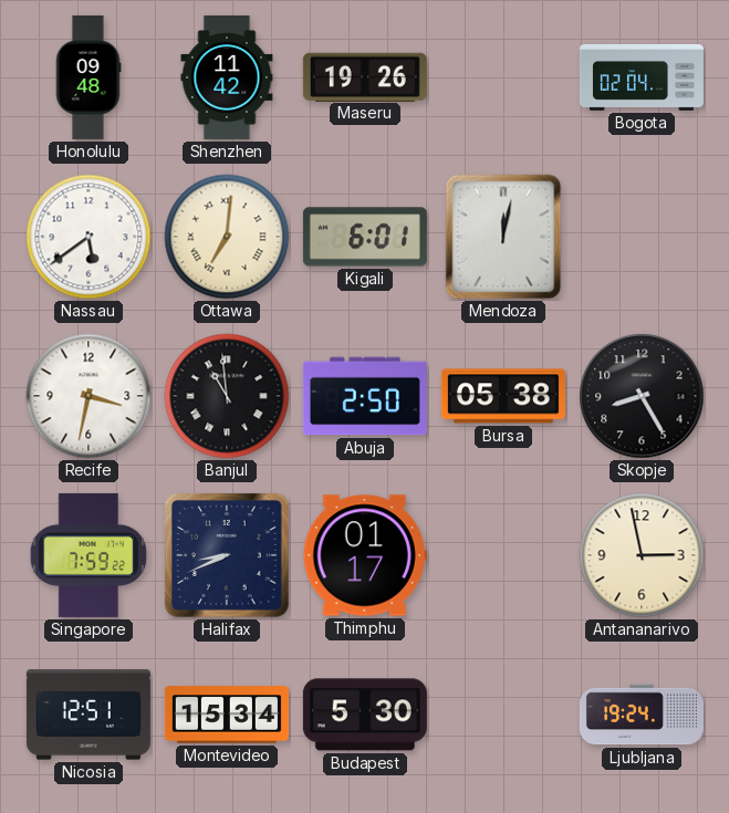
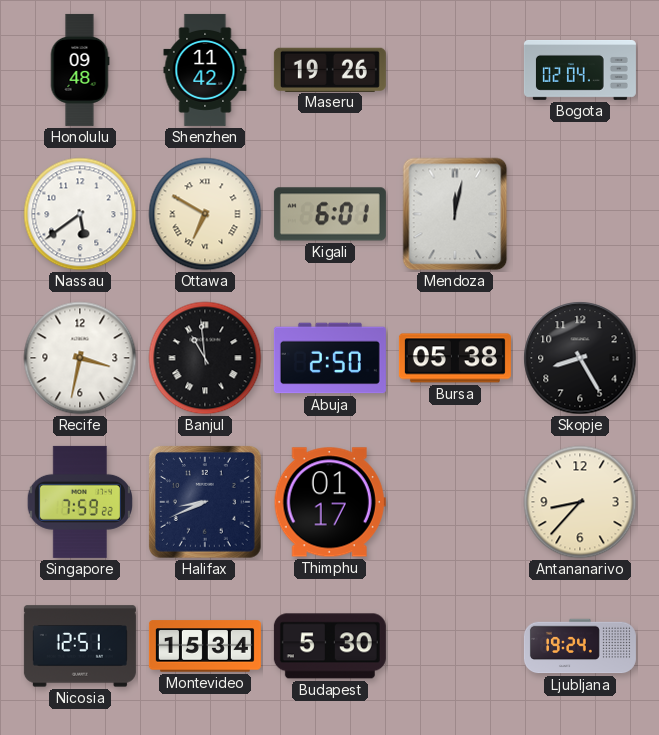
Ottawa: 7:01 -> 6:50 (205, 214)
Antananarivo: 2:58 -> 8:37 (580, 502)
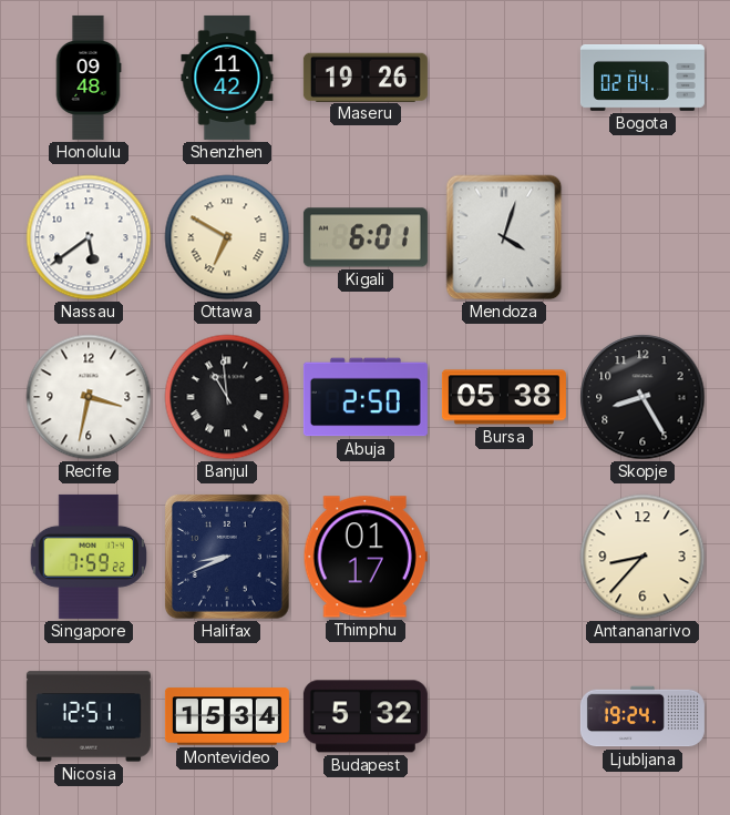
Mendoza: 12:02 -> 4:03 (504, 237)
Budapest: 5:30 -> 5:32 (366, 716)
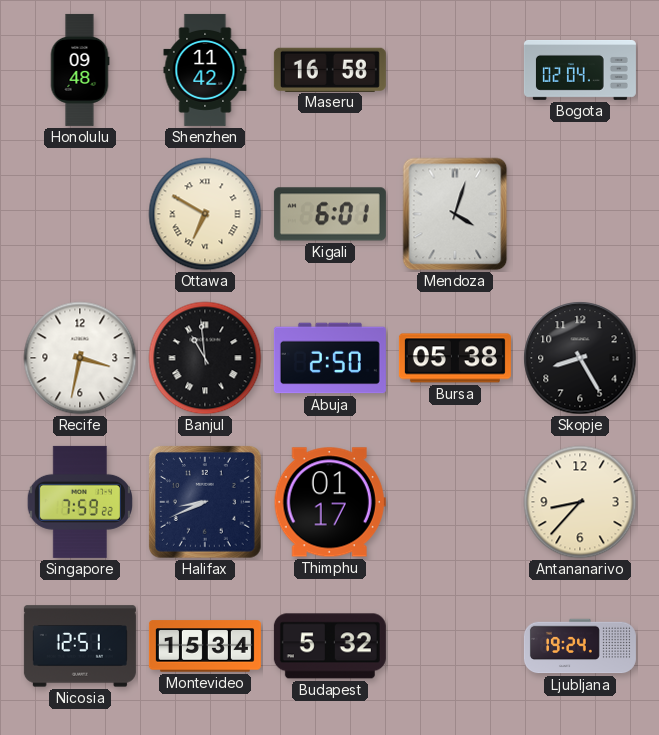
Maseru: 19:26 -> 16:58 (330, 69)
Nassau: 5:39 -> none (89, 237)
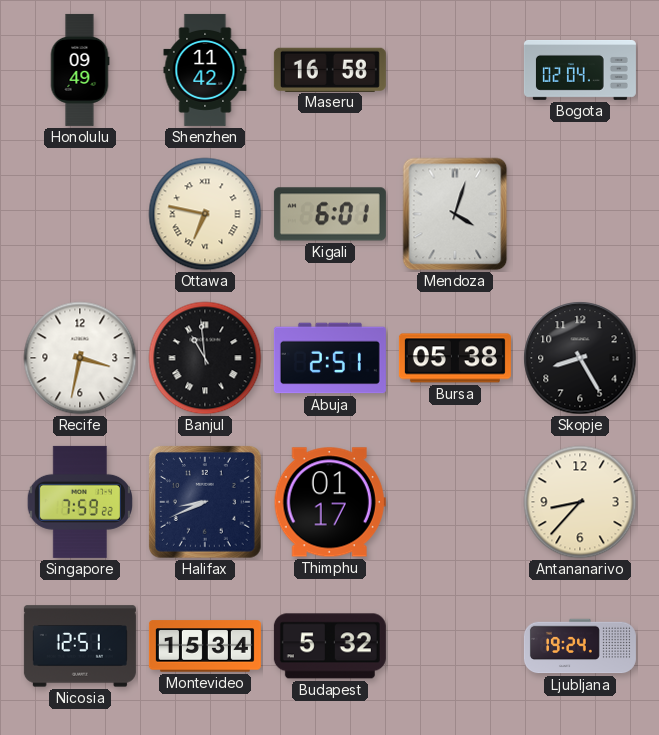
Honolulu: 09:48 -> 09:49 (80, 70)
Ottawa: 6:50 -> 6:47 (205, 214)
Abuja: 2:50 -> 2:51 (330, 358)
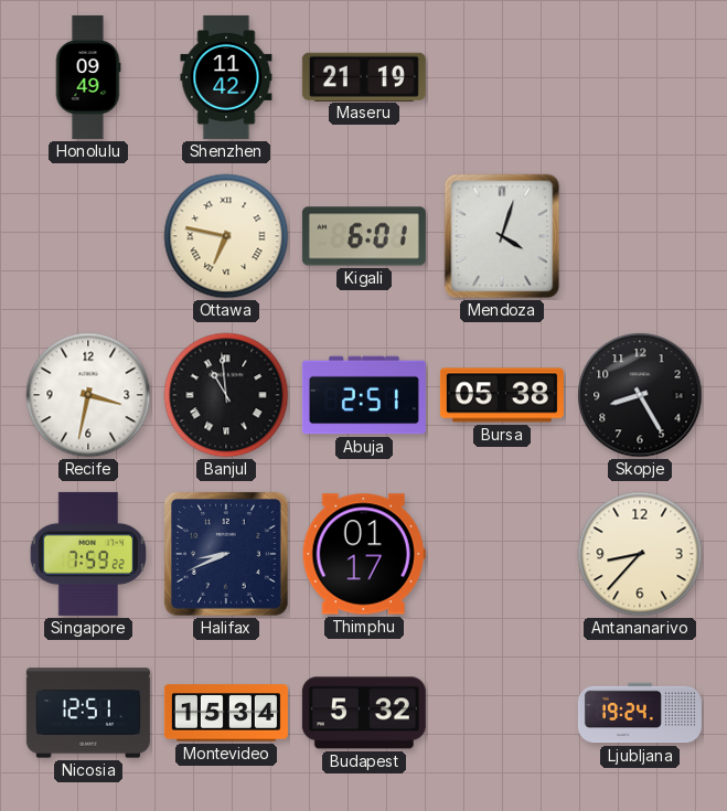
Maseru: 16:58 -> 21:19 (364, 76)
Bogota: 02:04 -> none (580, 71)
